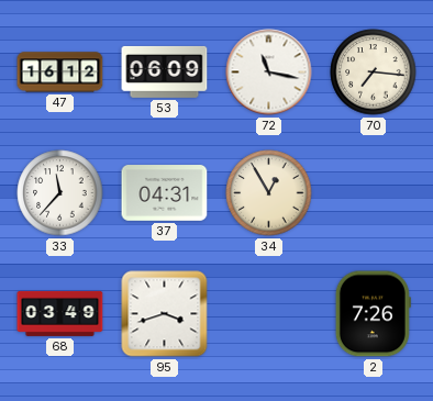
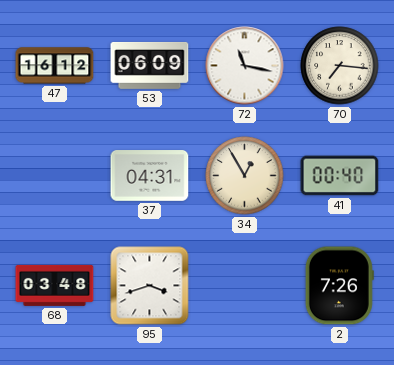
33: 11:37 -> none (60, 193)
41: none -> 00:40 (340, 176)
68: 03:49 -> 03:48 (55, 285)
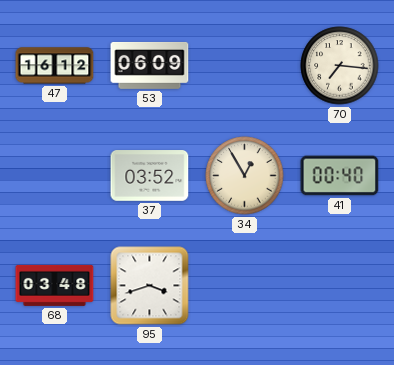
72: 11:17 -> none (245, 66)
37: 04:31 -> 03:52 (150, 176)
2: 7:26 -> none (339, 286)
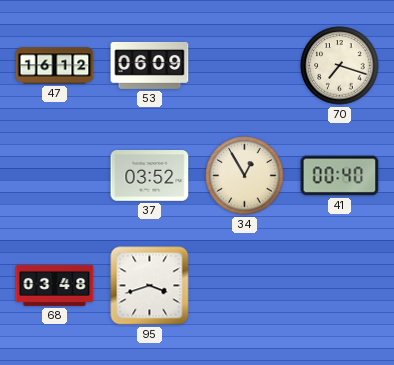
70: 7:16 -> 7:18 (340, 66)
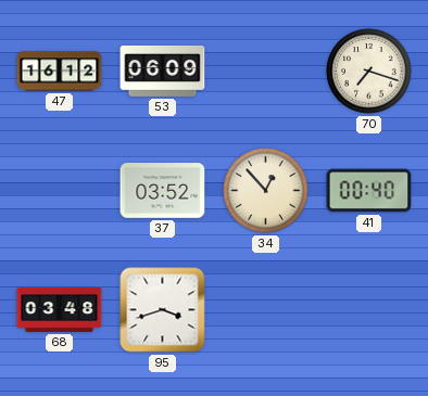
34: 12:55 -> 12:53 (266, 191)
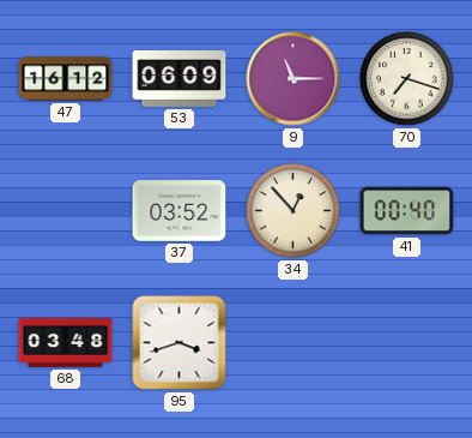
9: none -> 11:15 (294, 79)
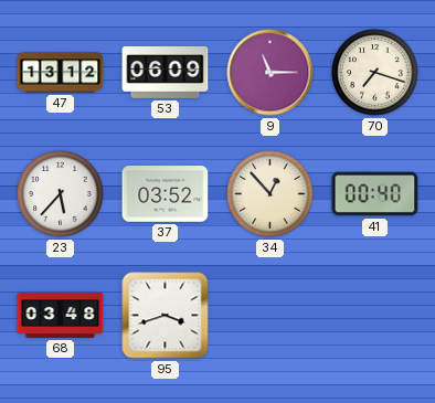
47: 16:12 -> 13:12 (61, 73)
23: none -> 5:37 (61, 194)
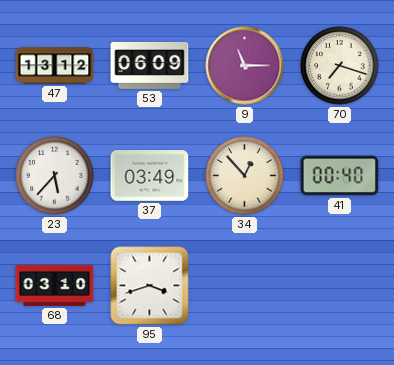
37: 03:52 -> 03:49 (150, 176)
68: 03:48 -> 03:10 (55, 285)
